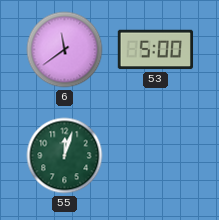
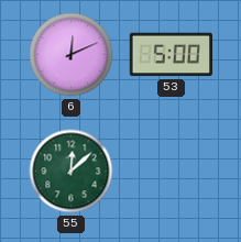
6: 11:39 -> 12:11 (72, 55)
55: 12:03 -> 12:08 (72, 172)
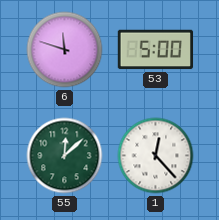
6: 12:11 -> 11:48 (65, 50)
1: none -> 12:23 (156, 156)
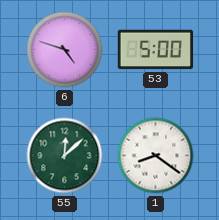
6: 11:48 -> 4:48 (65, 50)
1: 12:23 -> 8:21 (156, 156)
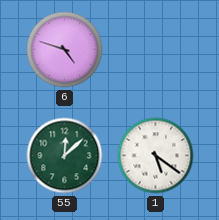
53: 5:00 -> none (156, 50)
1: 8:21 -> 5:21 (156, 156)
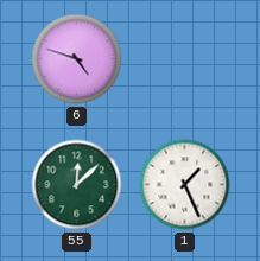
1: 5:21 -> 1:26 (185, 185)
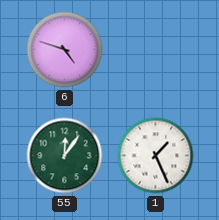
55: 12:08 -> 12:06 (65, 156)
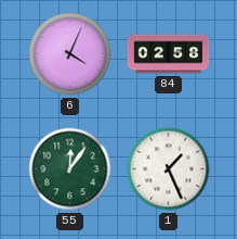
6: 4:48 -> 4:04 (70, 54)
84: none -> 02:58 (169, 54)
